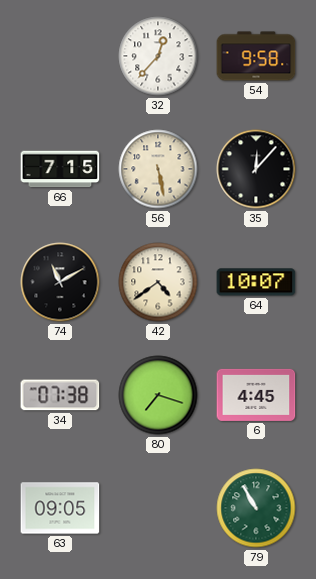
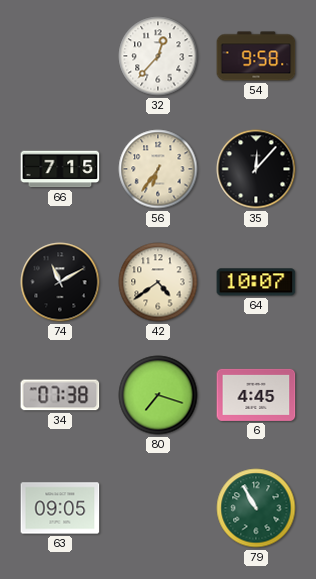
56: 5:28 -> 6:36 (158, 169)
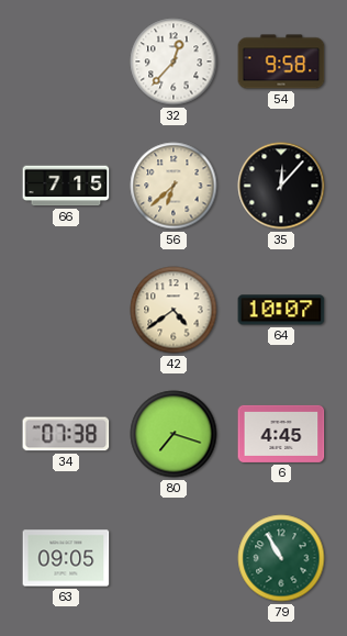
56: 6:36 -> 6:38 (173, 186)
74: 11:10 -> none (60, 282)
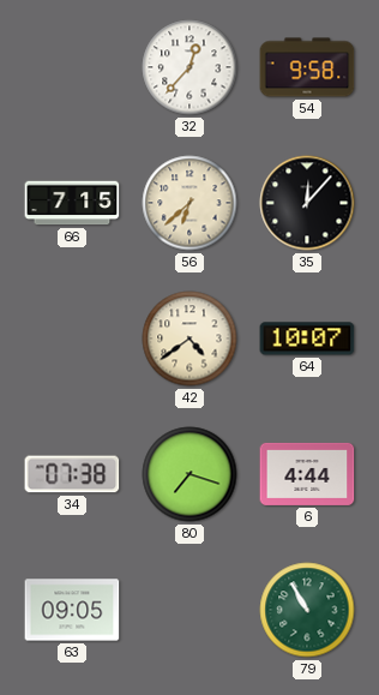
6: 4:45 -> 4:44 (307, 474)
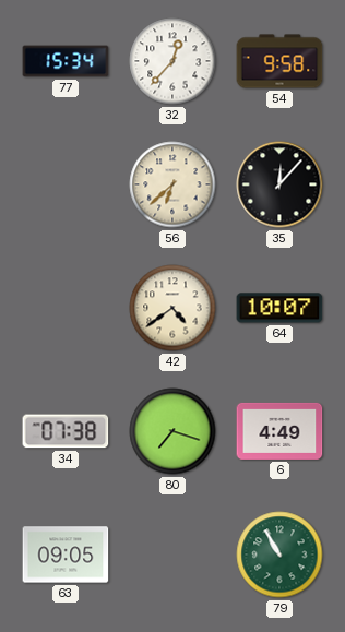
77: none -> 15:34 (66, 61)
66: 7:15 -> none (72, 203)
6: 4:44 -> 4:49 (279, 431)
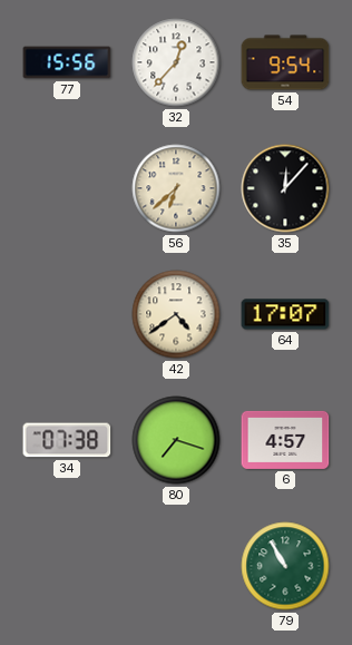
77: 15:34 -> 15:56 (67, 62)
54: 9:58 -> 9:54 (285, 62)
64: 10:07 -> 17:07 (285, 314)
6: 4:49 -> 4:57 (285, 440)
63: 09:05 -> none (66, 555)
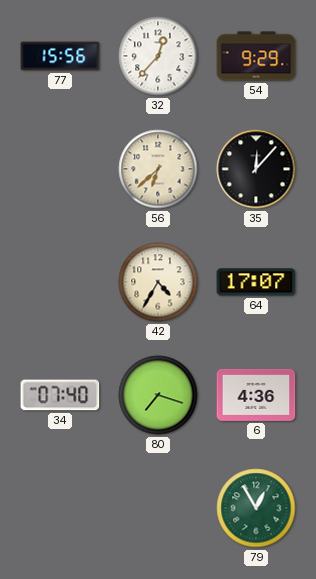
54: 9:54 -> 9:29 (256, 56)
42: 4:39 -> 4:35 (158, 282)
34: 07:38 -> 07:40 (60, 395)
6: 4:57 -> 4:36 (256, 395)
79: 10:55 -> 12:55 (256, 508)
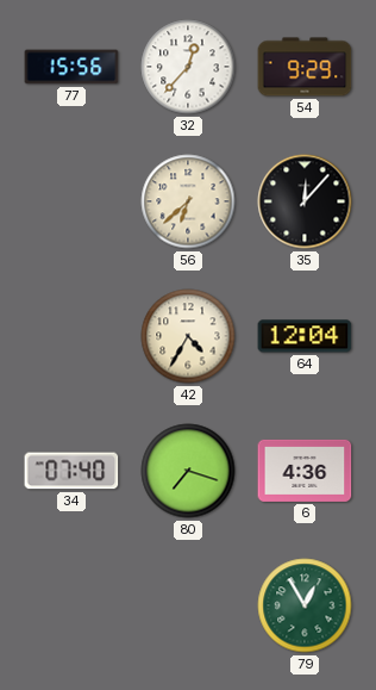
64: 17:07 -> 12:04 (305, 336)
